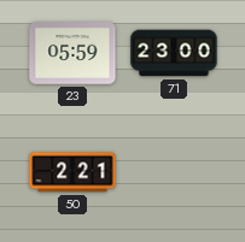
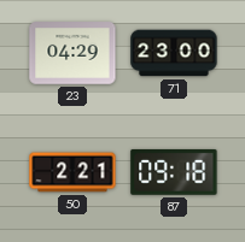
23: 05:59 -> 04:29 (72, 53)
87: none -> 09:18 (174, 172)
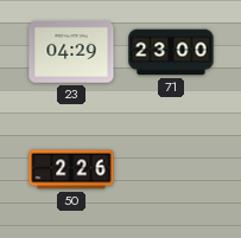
50: 2:21 -> 2:26 (71, 169)
87: 09:18 -> none (174, 172)
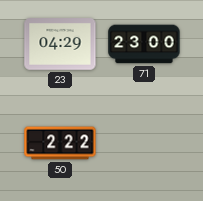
50: 2:26 -> 2:22 (60, 143)
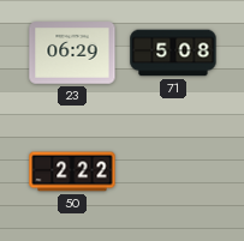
23: 04:29 -> 06:29 (72, 53)
71: 23:00 -> 5:08 (173, 53)
